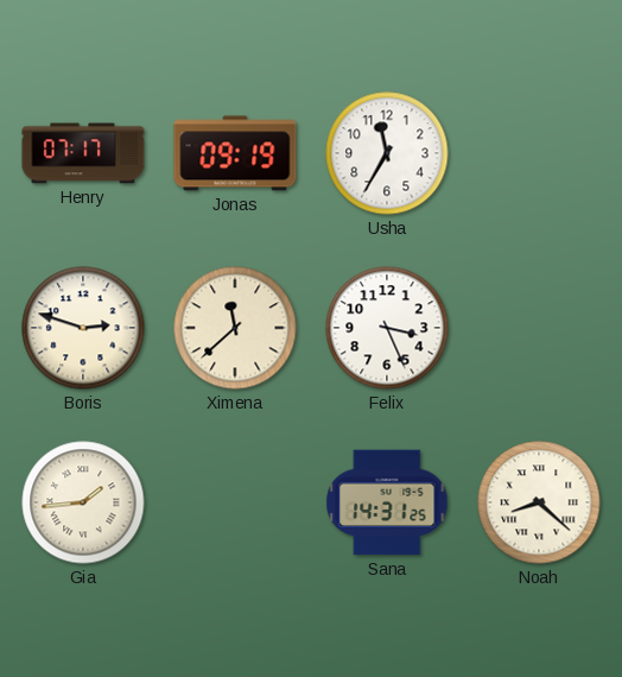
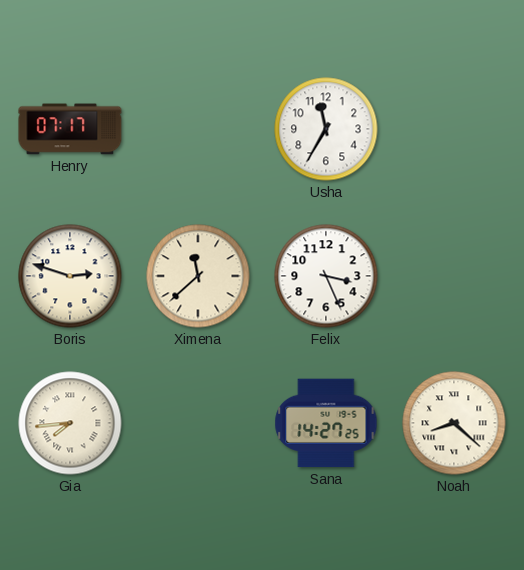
Jonas: 09:19 -> none (235, 153)
Gia: 1:44 -> 7:44 (70, 423)
Sana: 14:31 -> 14:27 (326, 423)
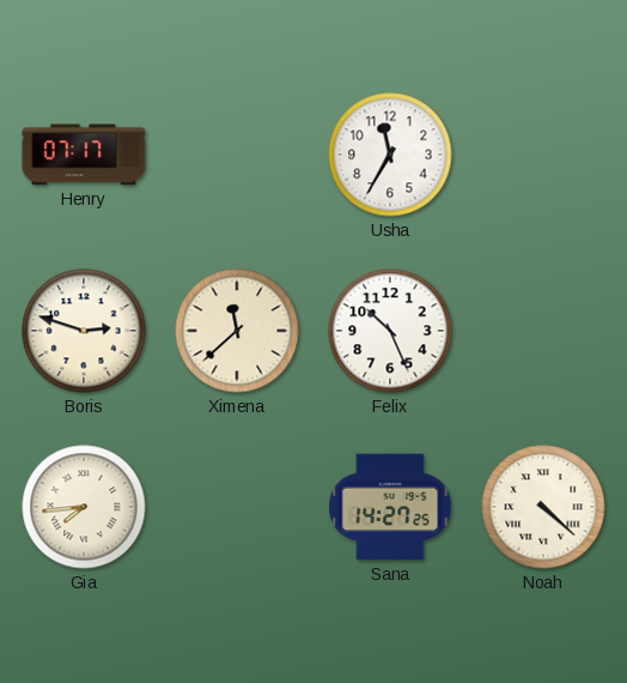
Felix: 3:26 -> 10:26 (390, 331)
Noah: 8:22 -> 4:22 (543, 507)
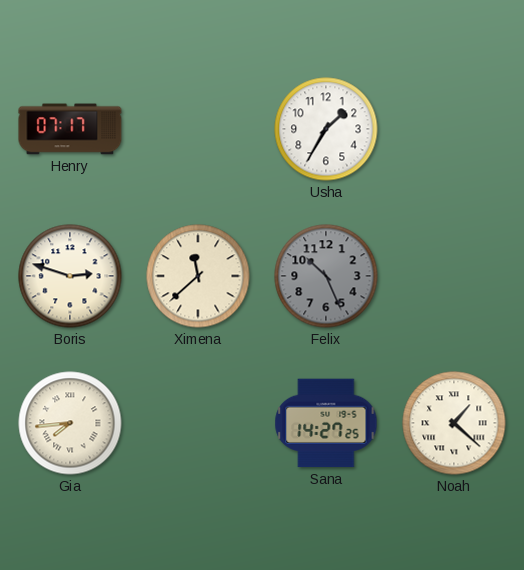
Usha: 11:35 -> 1:35 (326, 129)
Felix dial: white -> grey (326, 276)
Noah: 4:22 -> 1:22 (454, 423)
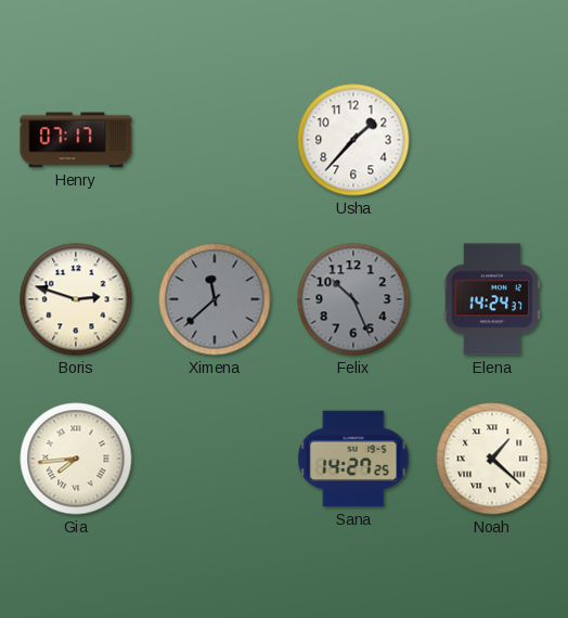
Usha: 1:35 -> 1:37 (353, 140)
Ximena dial: cream -> grey (215, 299)
Elena: none -> 14:24 (492, 299)
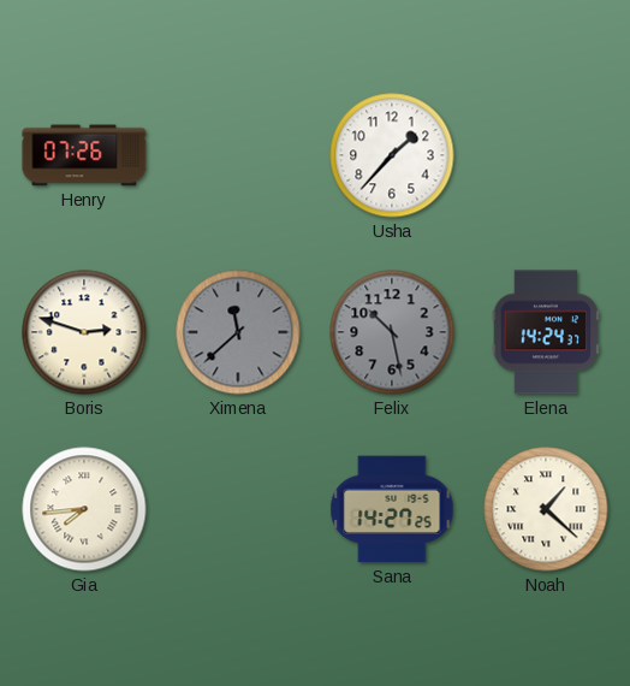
Henry: 07:17 -> 07:26 (84, 155)
Felix: 10:26 -> 10:28 (392, 332)
